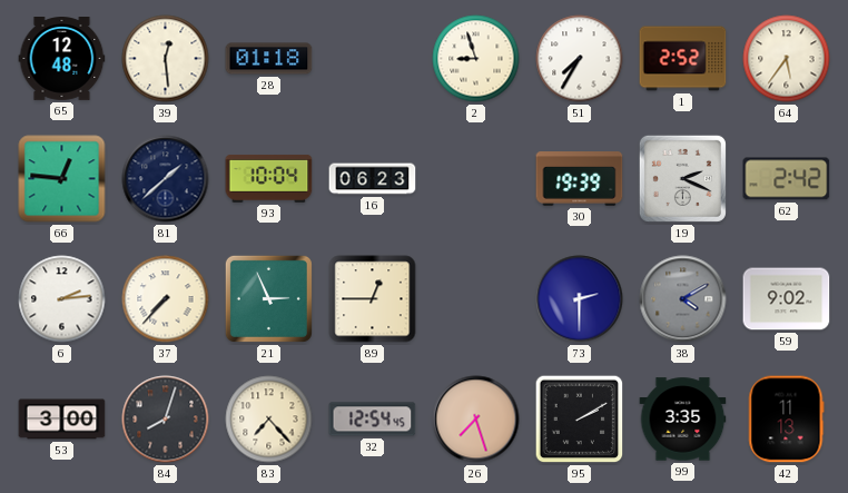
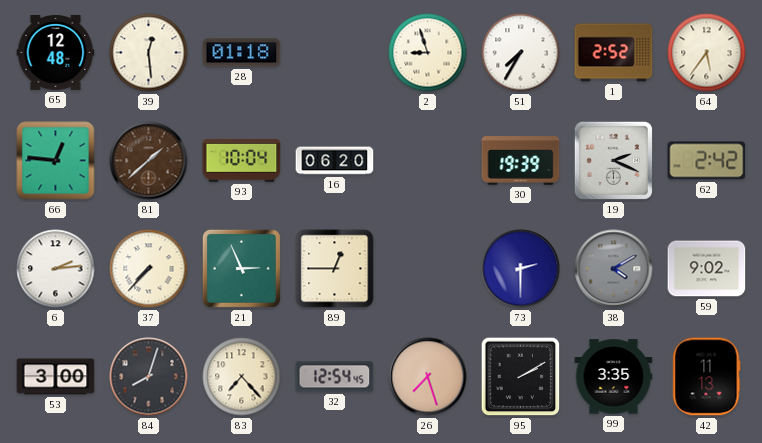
81 dial: navy -> brown (149, 161)
16: 06:23 -> 06:20 (335, 161)
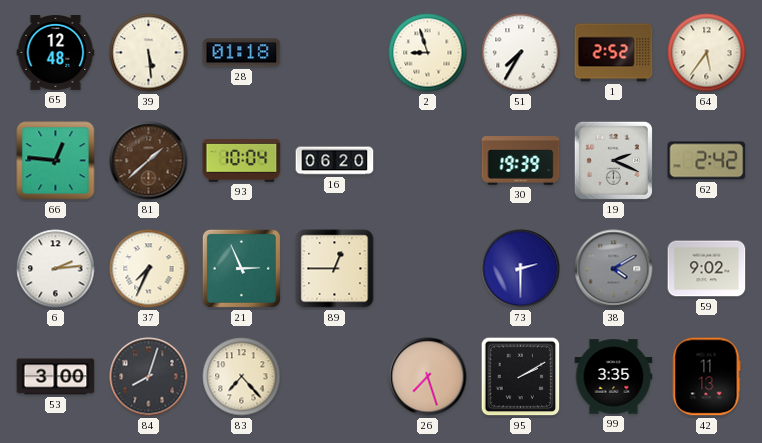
39: 12:29 -> 5:29 (149, 53)
37: 7:37 -> 7:34 (149, 269)
32: 12:54 -> none (335, 377)
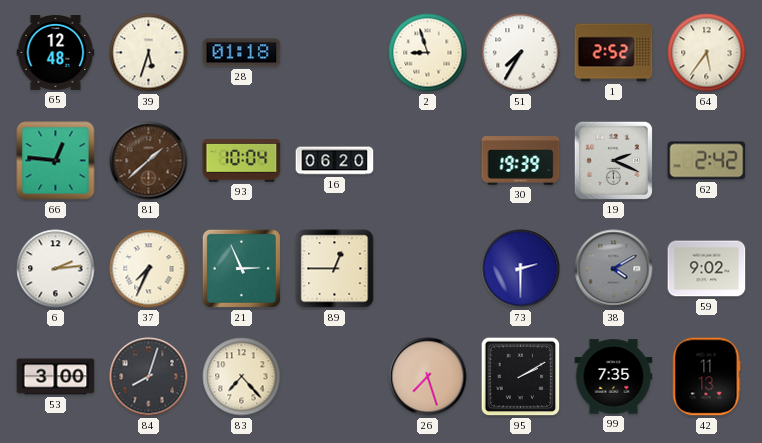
39: 5:29 -> 5:33 (149, 53)
99: 3:35 -> 7:35 (614, 377)
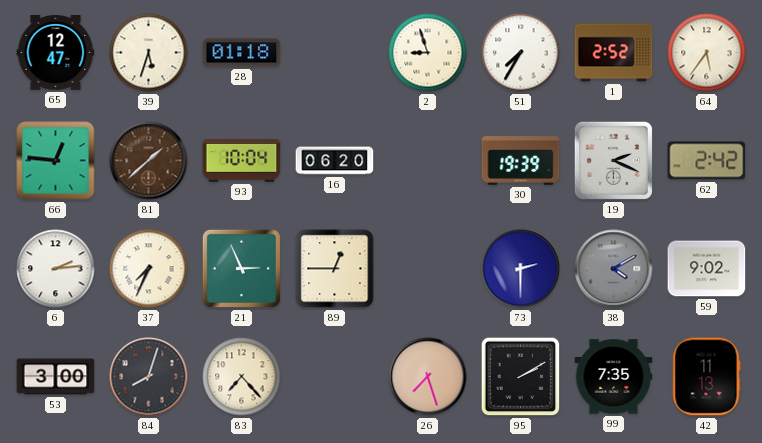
65: 12:48 -> 12:47 (56, 53)
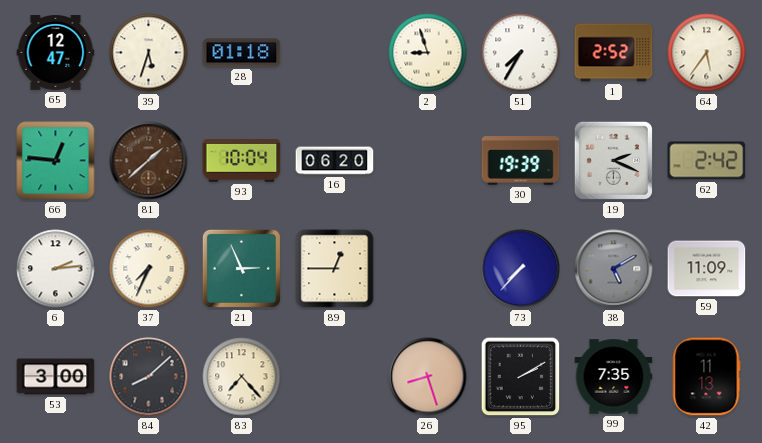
73: 2:30 -> 7:37 (521, 269)
38: 4:10 -> 5:10 (614, 269)
59: 9:02 -> 11:09 (707, 269)
84: 8:03 -> 8:08 (149, 377)
26: 7:27 -> 8:27 (428, 377)
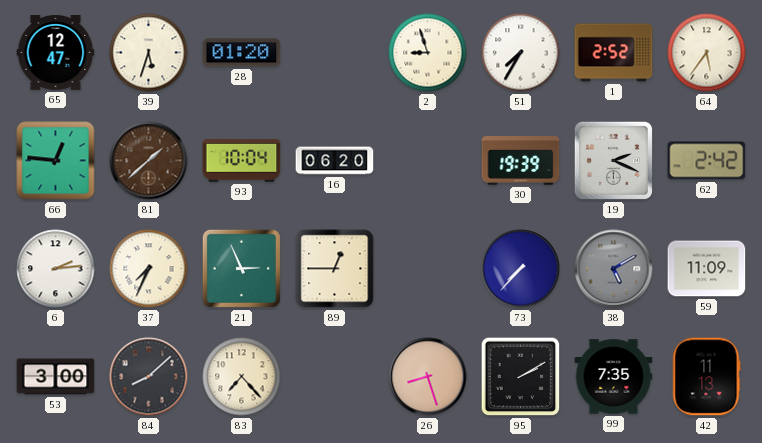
28: 01:18 -> 01:20 (242, 53)
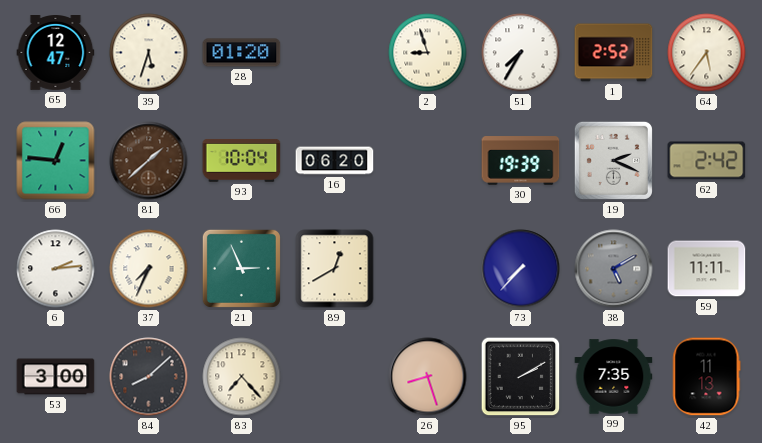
89: 12:45 -> 12:40 (335, 269)
59: 11:09 -> 11:11 (707, 269)
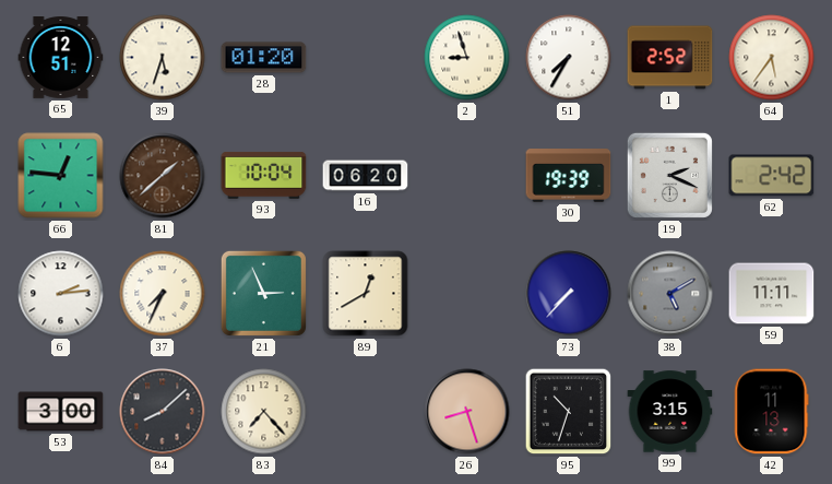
65: 12:47 -> 12:51 (61, 58)
95: 2:10 -> 10:33 (569, 412)
99: 7:35 -> 3:15 (670, 412)
